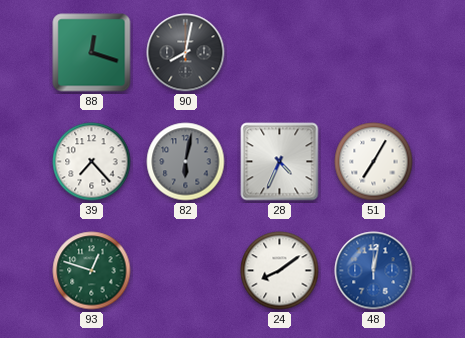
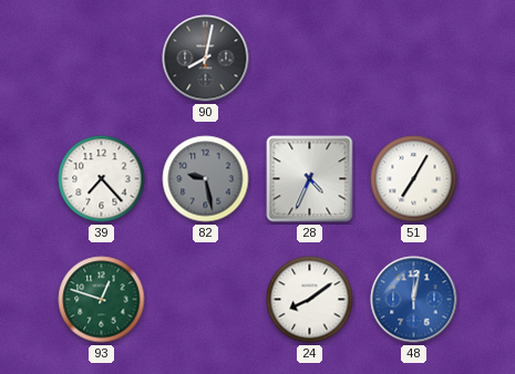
88: 12:18 -> none (92, 53)
82: 6:02 -> 9:28 (206, 179)
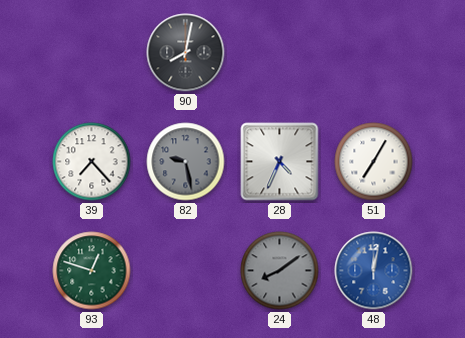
24 dial: white -> grey (280, 271)
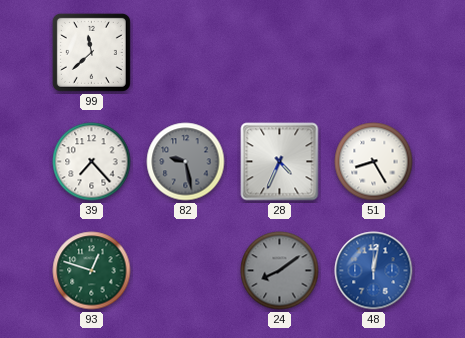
99: none -> 11:38 (91, 52)
90: 8:02 -> none (186, 53)
51: 7:05 -> 8:25 (374, 162)
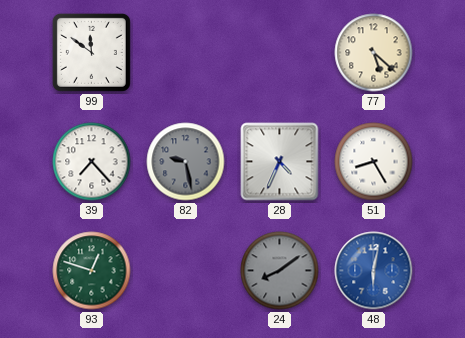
99: 11:38 -> 11:51 (91, 52)
77: none -> 5:22 (374, 53)
48: 12:02 -> 6:02 (374, 271)
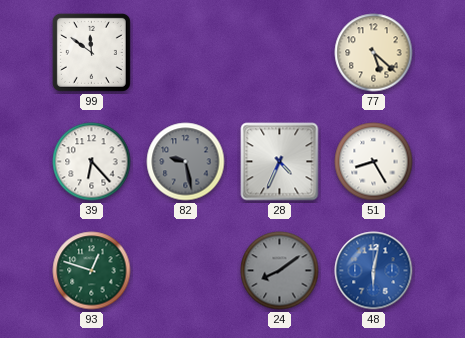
39: 7:23 -> 6:23 (92, 162)
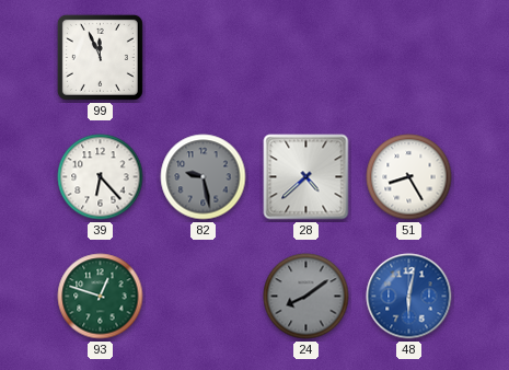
99: 11:51 -> 11:56 (100, 57)
77: 5:22 -> none (374, 53)
28: 4:34 -> 4:38 (306, 177)
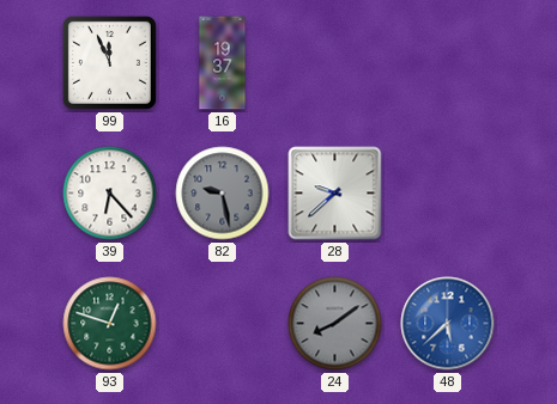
16: none -> 19:37 (223, 63)
28: 4:38 -> 9:38 (335, 194)
51: 8:25 -> none (409, 177)
48: 6:02 -> 5:38 (448, 324)
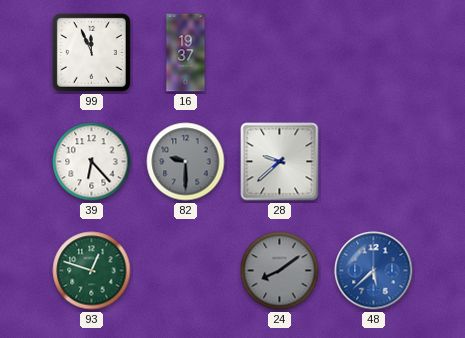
82: 9:28 -> 9:30 (186, 162)
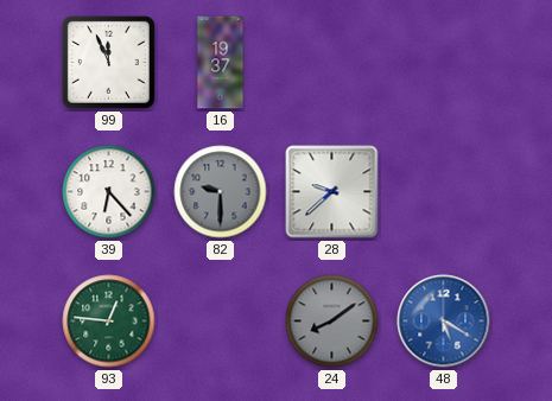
93: 12:48 -> 12:46 (109, 322)
48: 5:38 -> 5:20 (444, 322)
